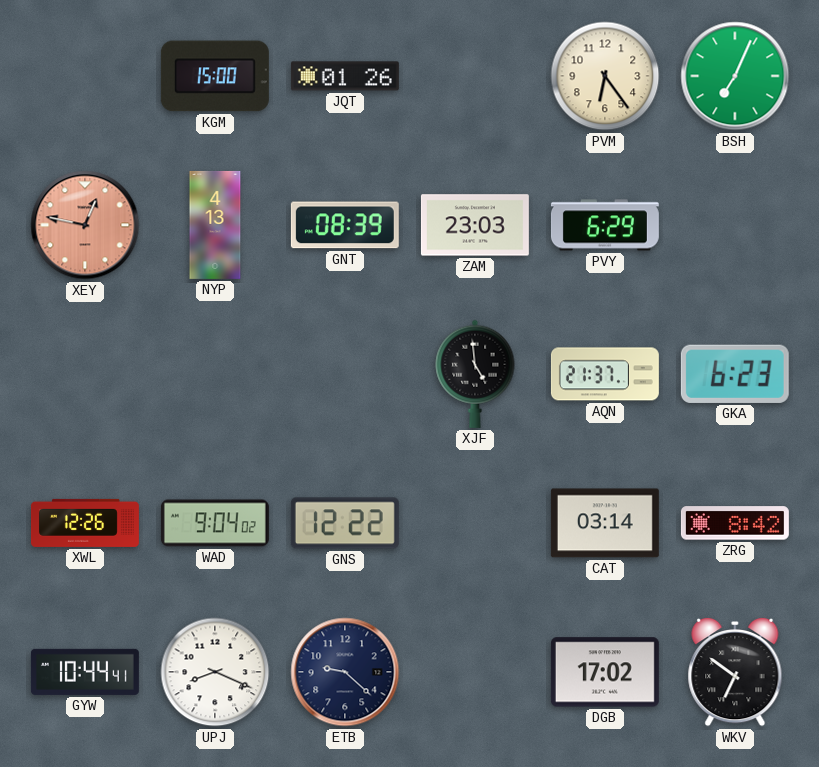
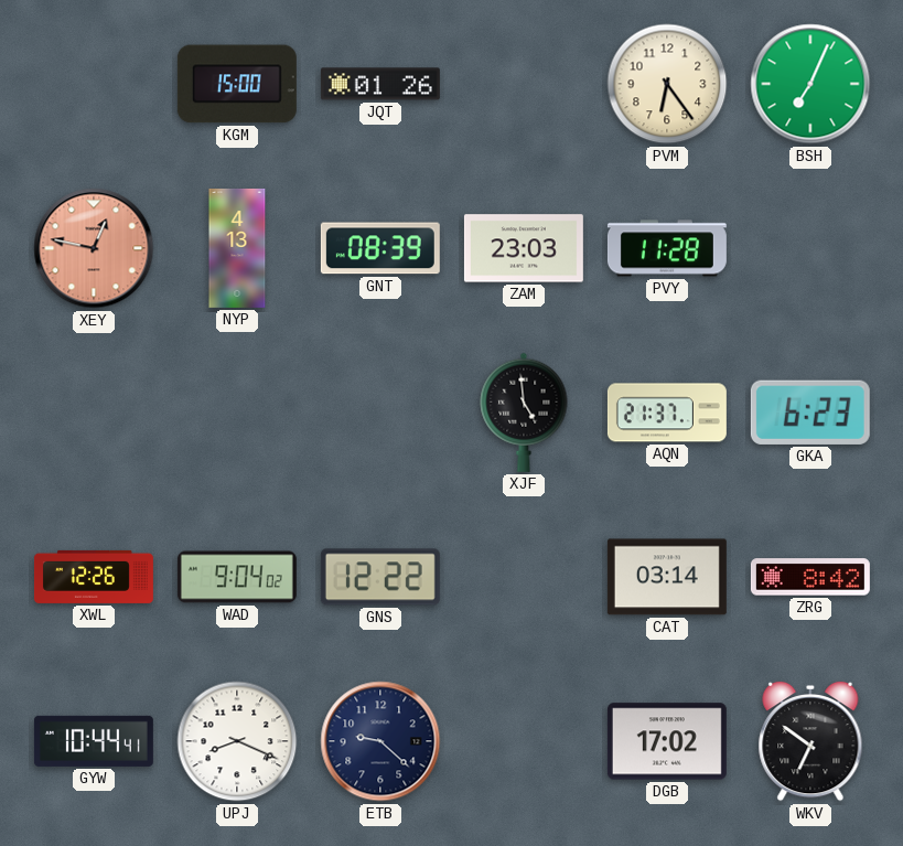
PVY: 6:29 -> 11:28 (667, 248)
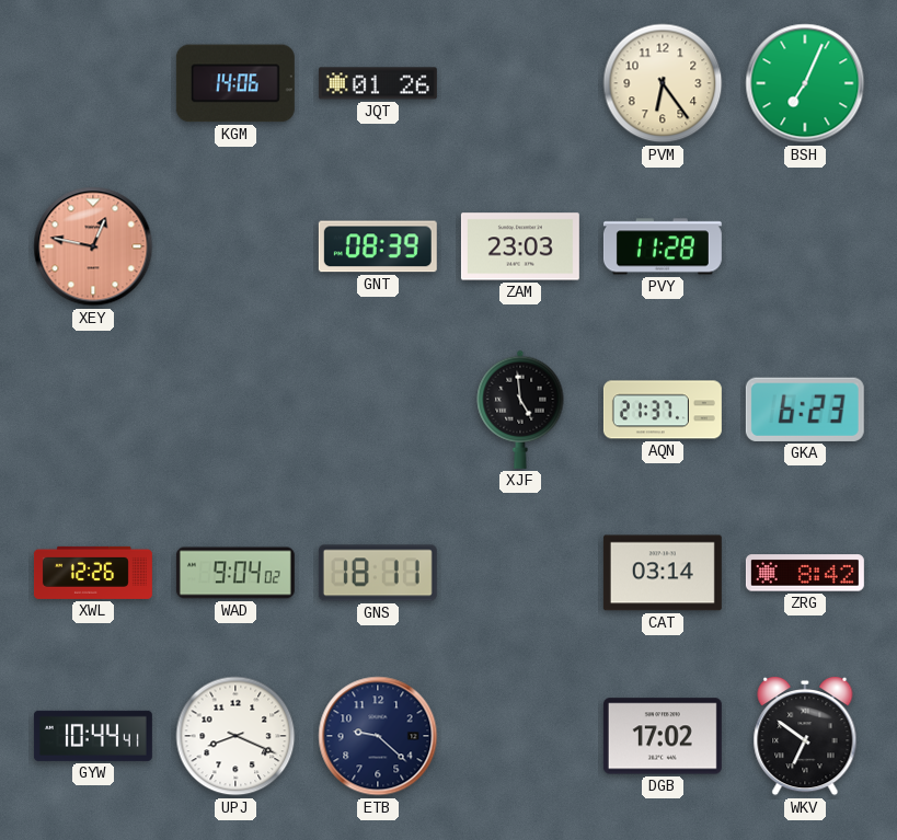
KGM: 15:00 -> 14:06 (235, 83)
NYP: 4:13 -> none (237, 248)
GNS: 12:22 -> 18:11 (378, 573)
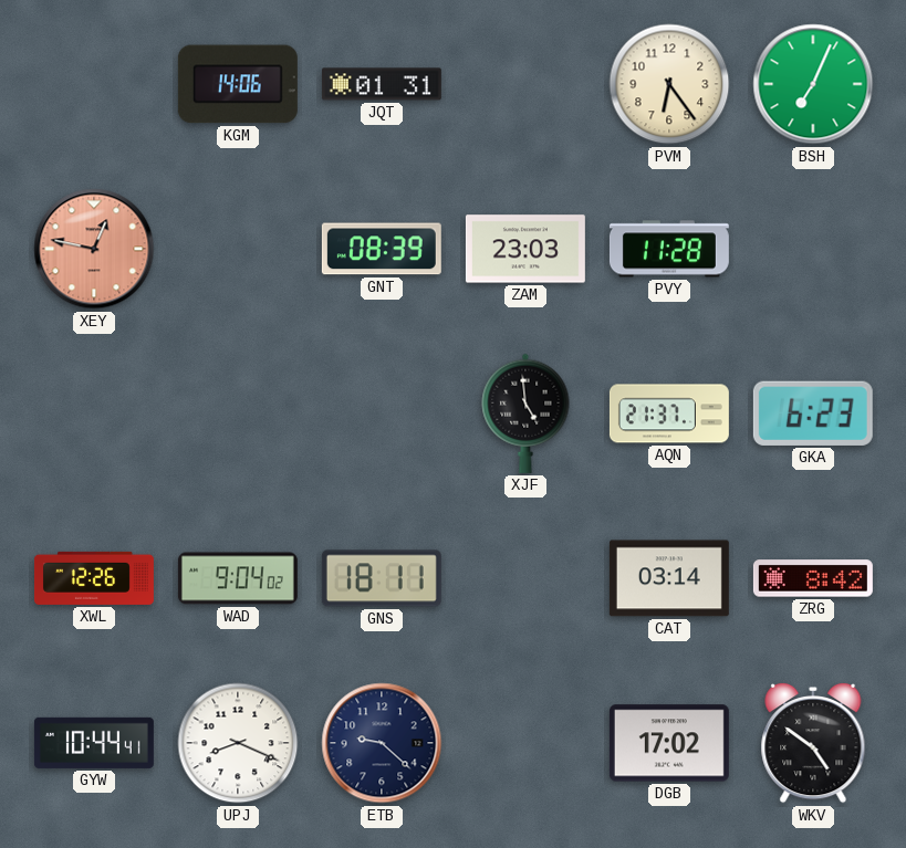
JQT: 01:26 -> 01:31 (382, 84)
WKV: 6:51 -> 4:51 (813, 743)
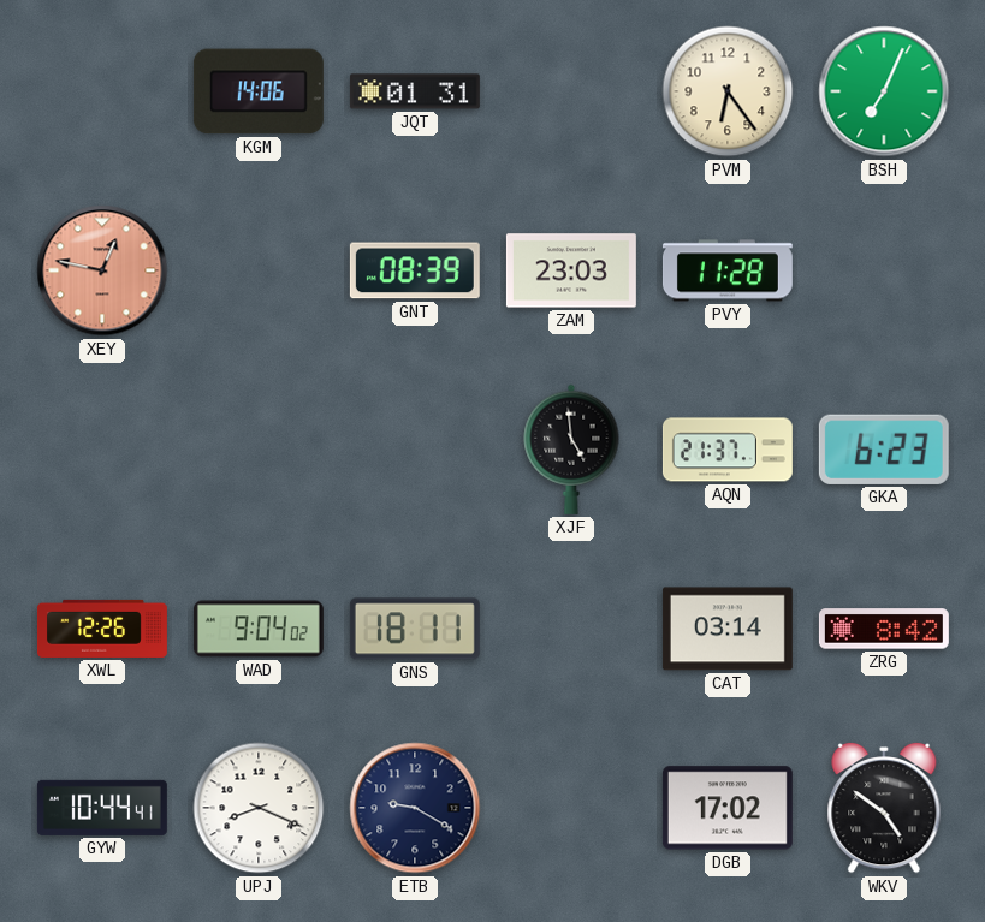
ETB: 9:22 -> 9:20 (415, 808)
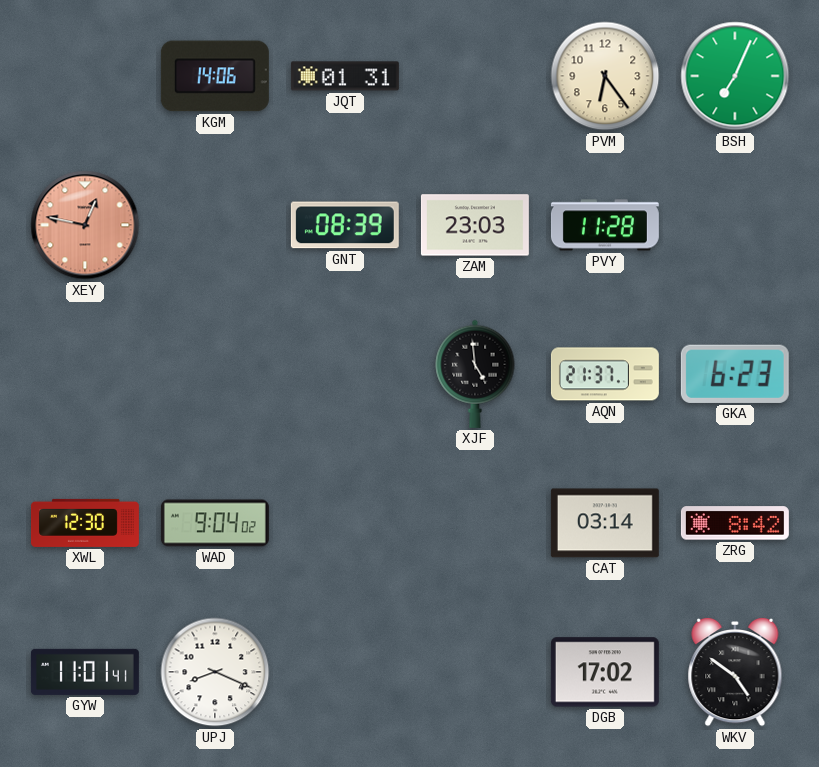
XWL: 12:26 -> 12:30 (85, 523)
GNS: 18:11 -> none (415, 629)
GYW: 10:44 -> 11:01 (85, 672)
ETB: 9:20 -> none (415, 808)
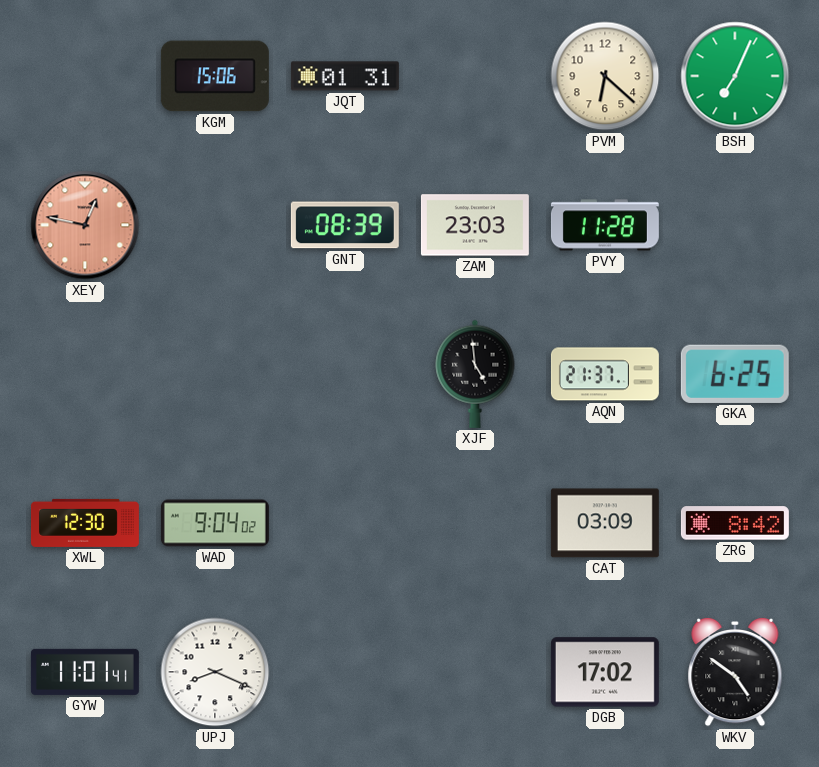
KGM: 14:06 -> 15:06 (215, 76)
PVM: 6:24 -> 6:22 (605, 76)
GKA: 6:23 -> 6:25 (735, 374)
CAT: 03:14 -> 03:09 (605, 523)
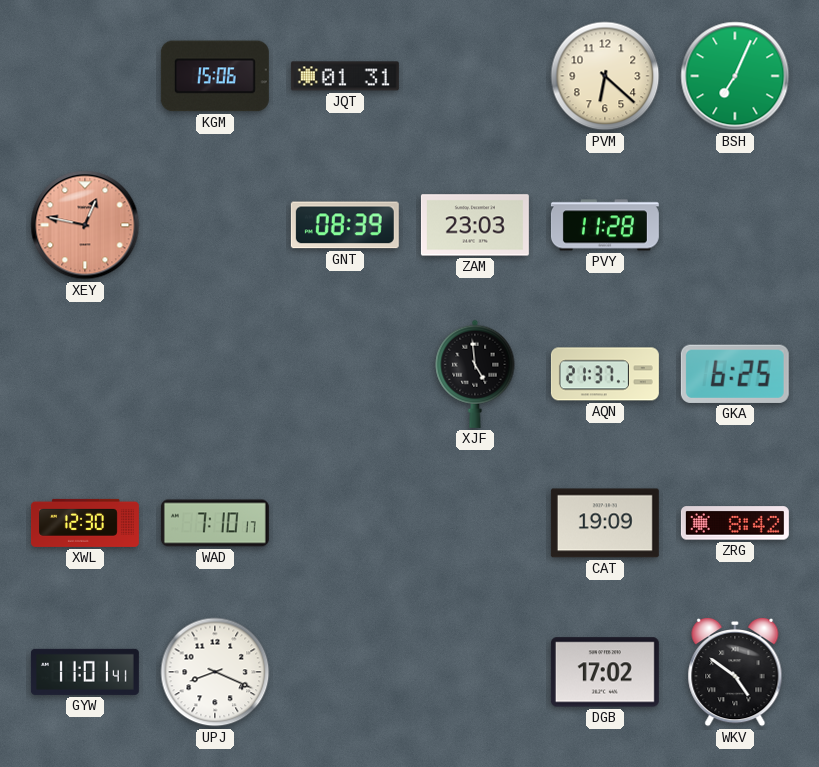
WAD: 9:04 -> 7:10 (215, 523)
CAT: 03:09 -> 19:09 (605, 523)
